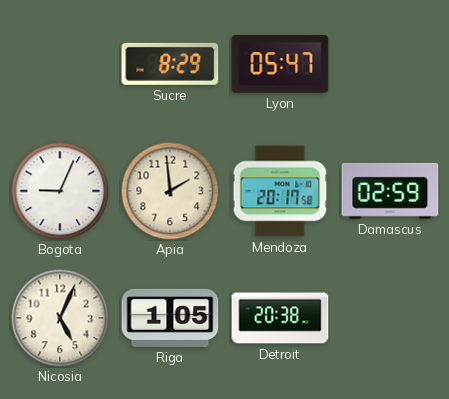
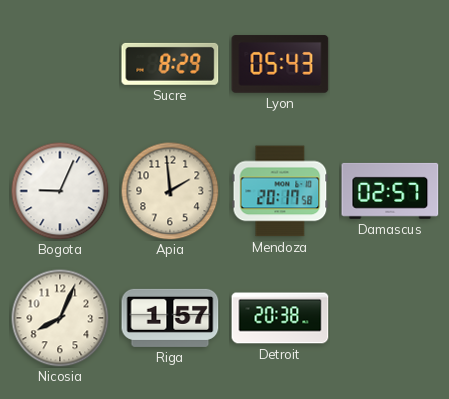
Lyon: 05:47 -> 05:43 (280, 64)
Damascus: 02:59 -> 02:57 (390, 191)
Nicosia: 5:04 -> 8:04 (60, 318)
Riga: 1:05 -> 1:57 (170, 318)
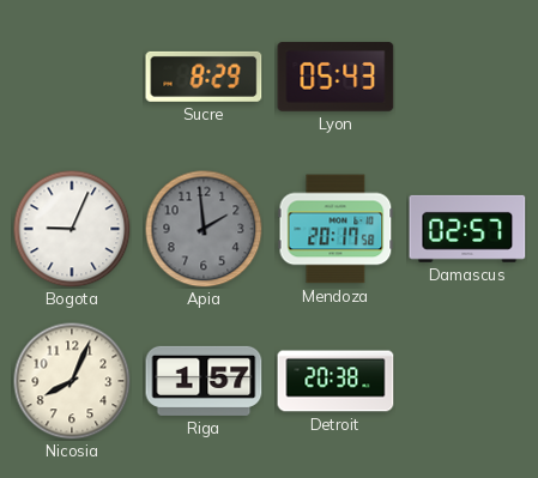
Apia dial: cream -> grey (204, 229)
